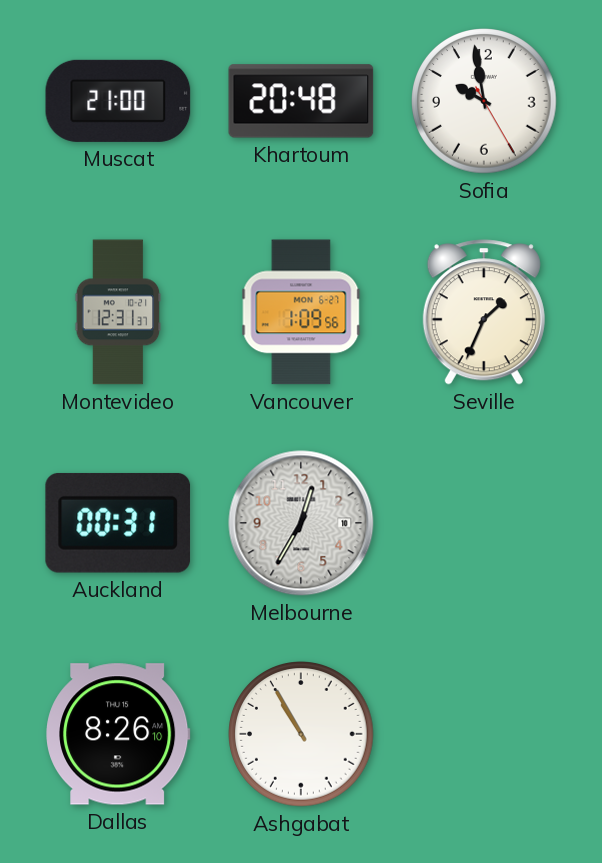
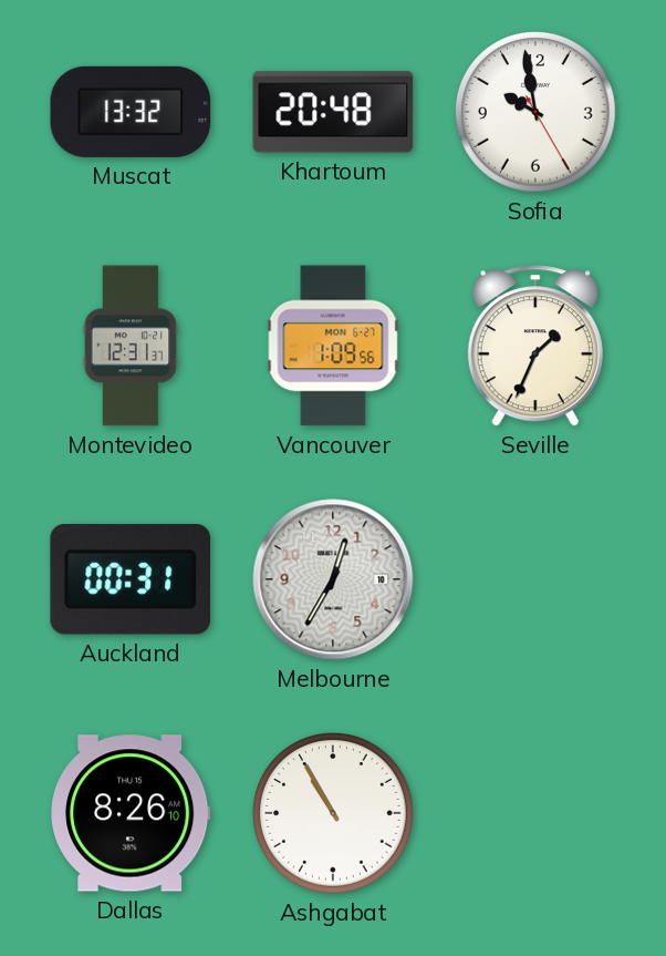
Muscat: 21:00 -> 13:32 (131, 112)
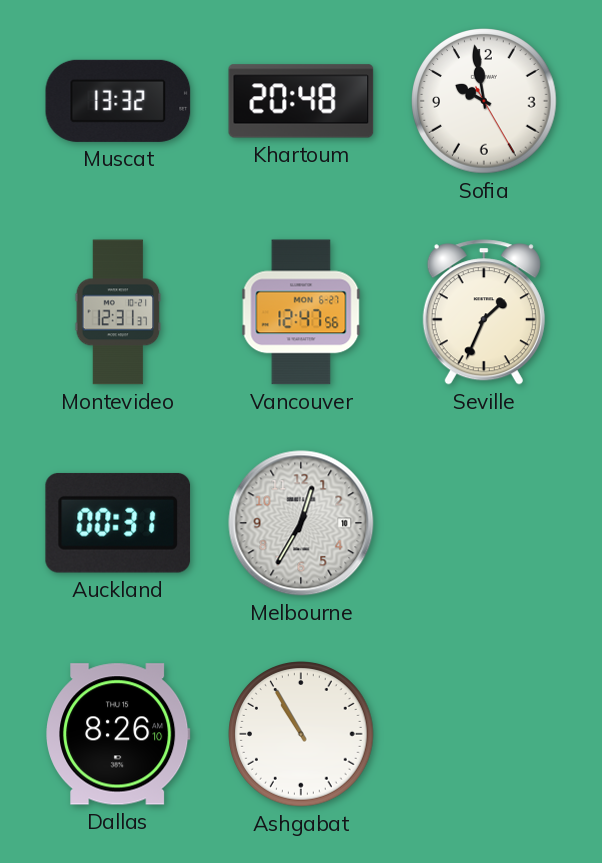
Vancouver: 1:09 -> 12:47 (301, 312)
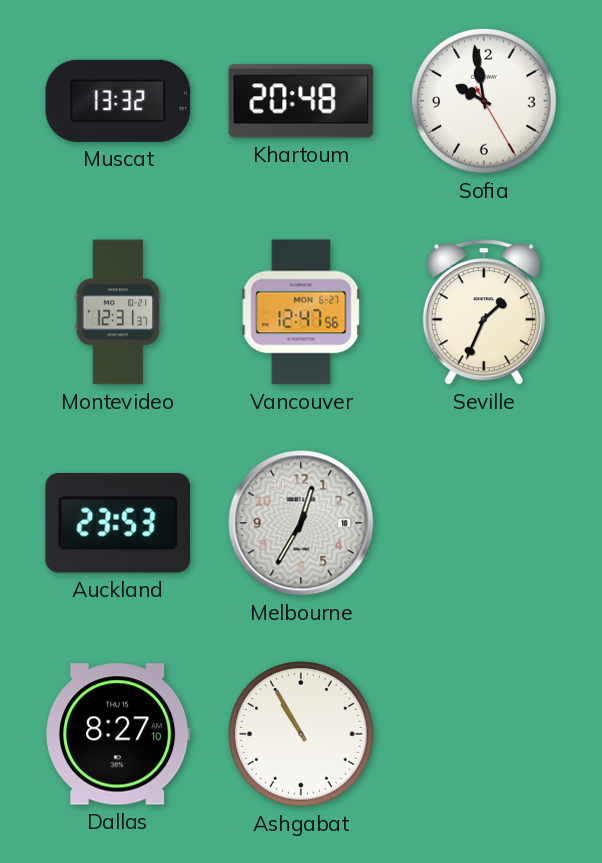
Auckland: 00:31 -> 23:53 (118, 523)
Dallas: 8:26 -> 8:27 (118, 734)
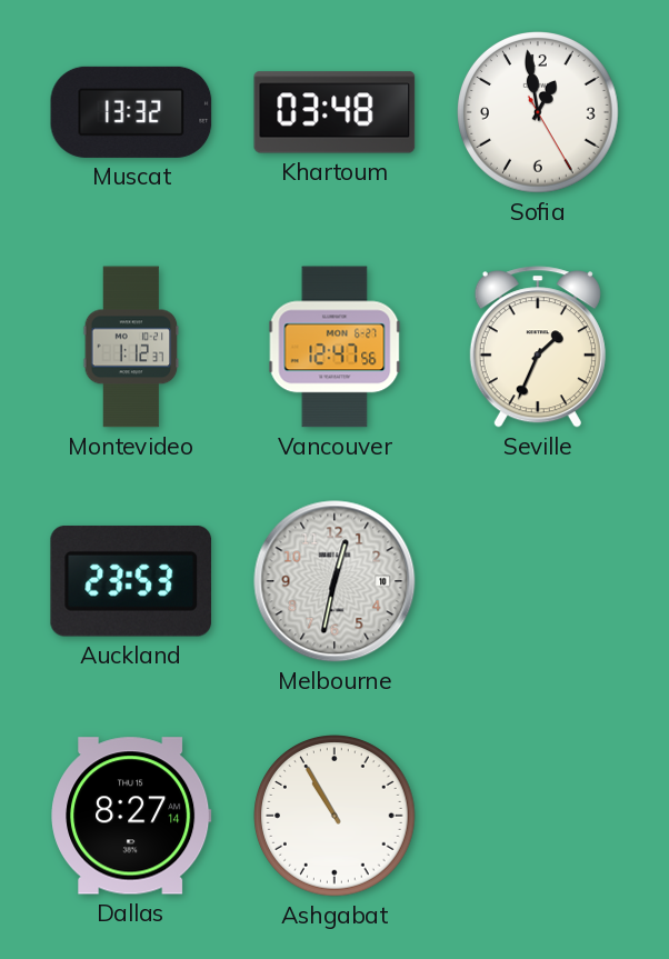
Khartoum: 20:48 -> 03:48 (334, 112)
Sofia: 9:58 -> 12:58 (538, 112)
Montevideo: 12:31 -> 1:12 (131, 347)
Melbourne: 12:35 -> 12:32 (334, 581)
Dallas: 8:27:10 -> 8:27:14 (131, 816)
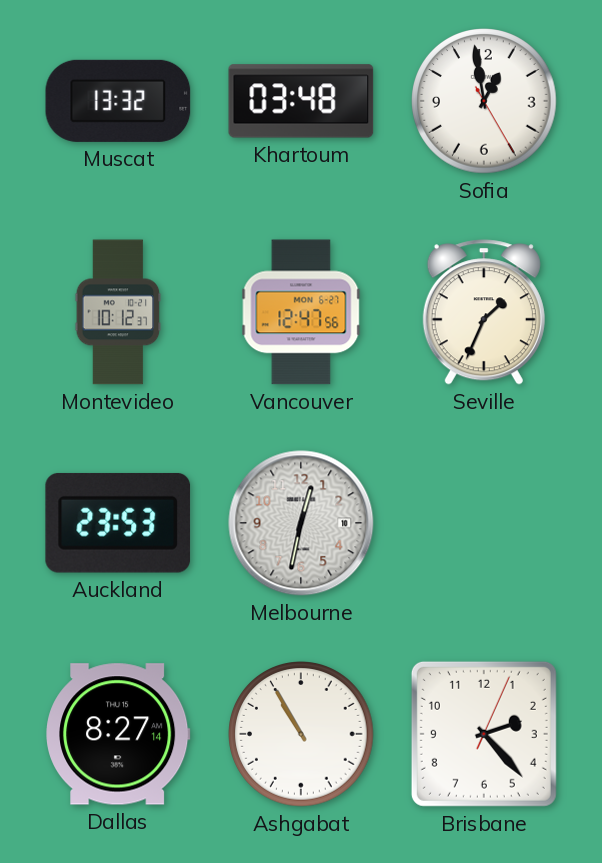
Montevideo: 1:12 -> 10:12 (118, 312)
Brisbane: none -> 2:23 (484, 734)
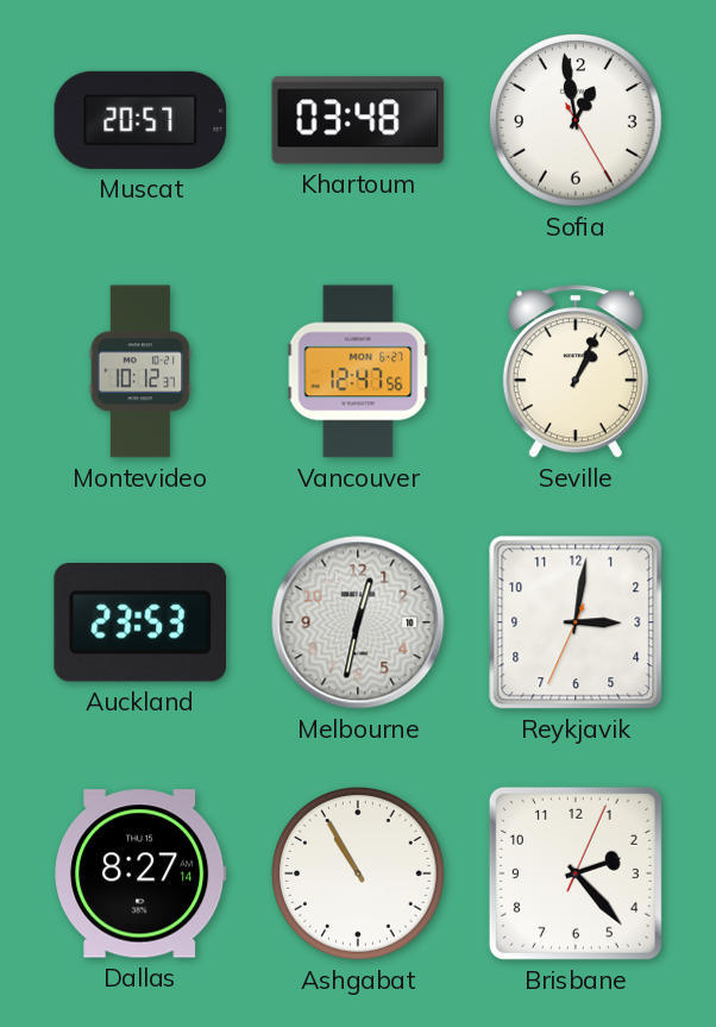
Muscat: 13:32 -> 20:57 (140, 120)
Seville: 1:34 -> 1:04 (576, 371)
Reykjavik: none -> 3:01 (576, 622)
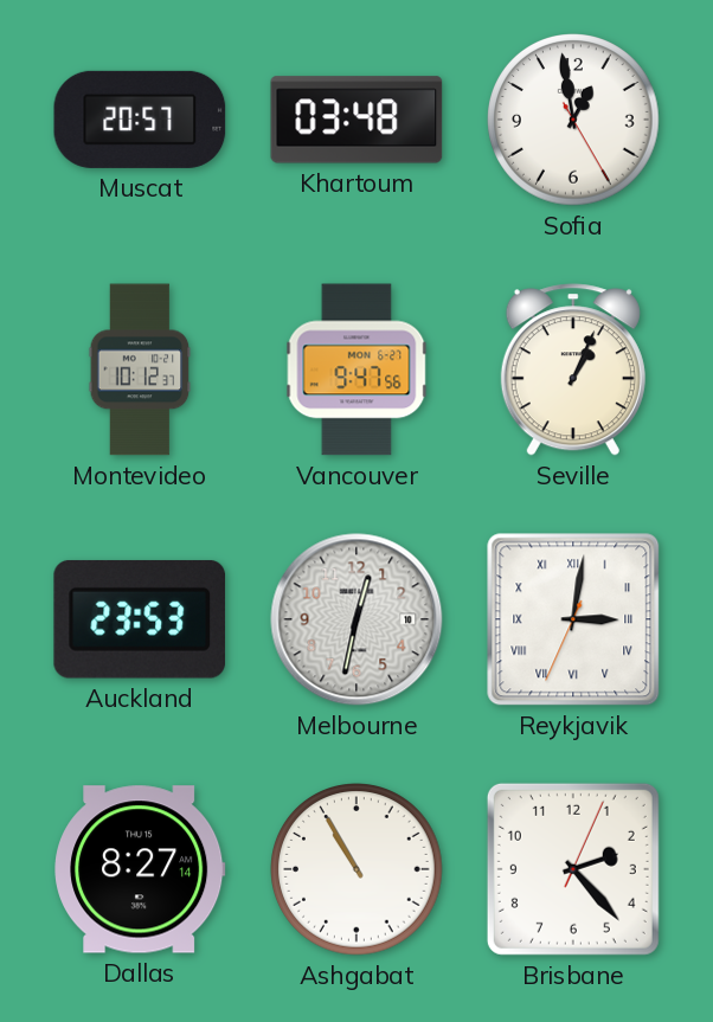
Vancouver: 12:47 -> 9:47 (356, 369)
Reykjavik numerals: Arabic -> Roman (573, 619)
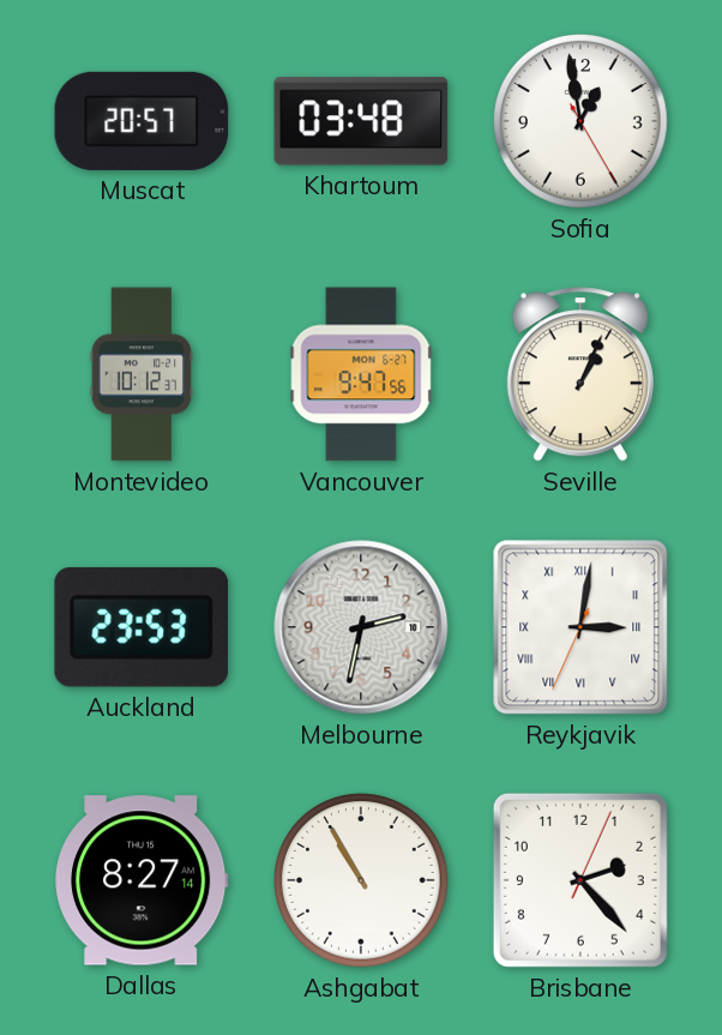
Melbourne: 12:32 -> 2:32 (361, 627)
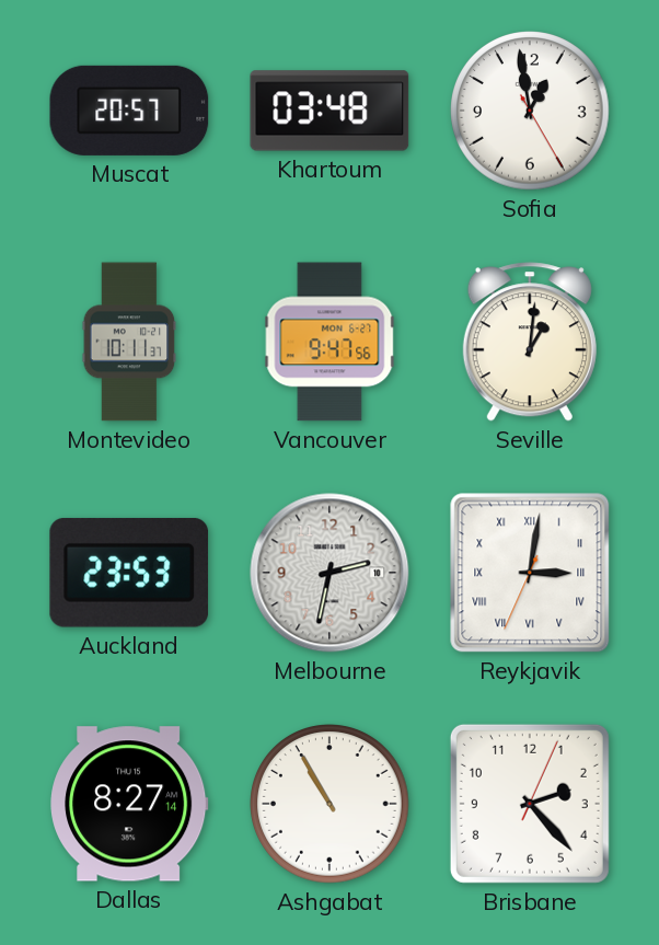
Montevideo: 10:12 -> 10:11 (129, 342)
Seville: 1:04 -> 1:01 (530, 342)
